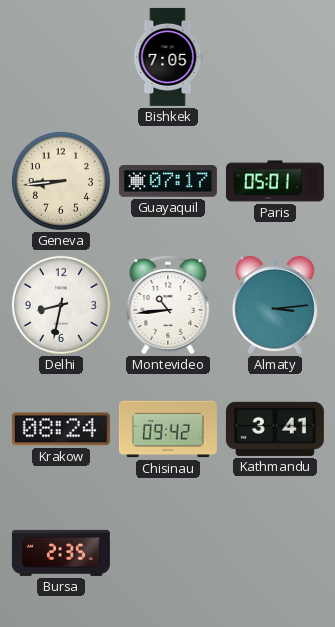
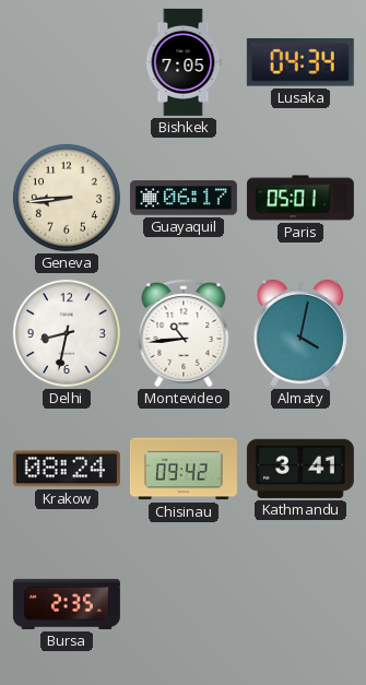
Lusaka: none -> 04:34 (300, 63)
Guayaquil: 07:17 -> 06:17 (184, 198)
Almaty: 3:14 -> 4:02 (300, 333)
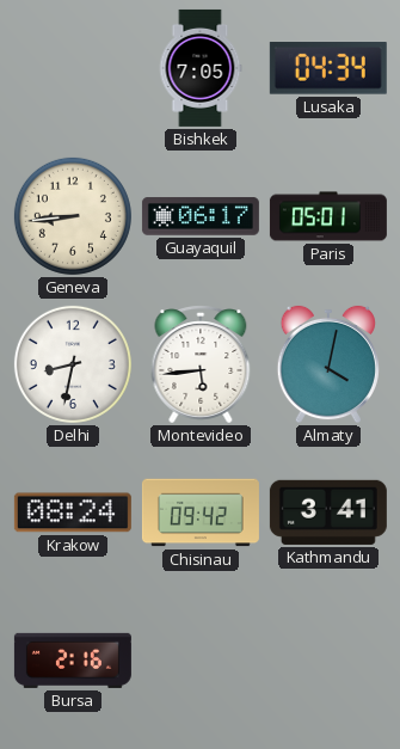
Montevideo: 10:44 -> 5:44 (201, 364)
Bursa: 2:35 -> 2:16 (73, 661)
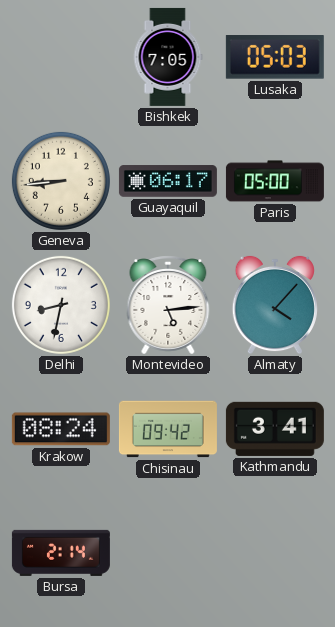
Lusaka: 04:34 -> 05:03 (275, 58)
Paris: 05:01 -> 05:00 (275, 181)
Montevideo: 5:44 -> 5:14 (168, 305)
Almaty: 4:02 -> 4:07 (275, 305)
Bursa: 2:16 -> 2:14 (61, 553)
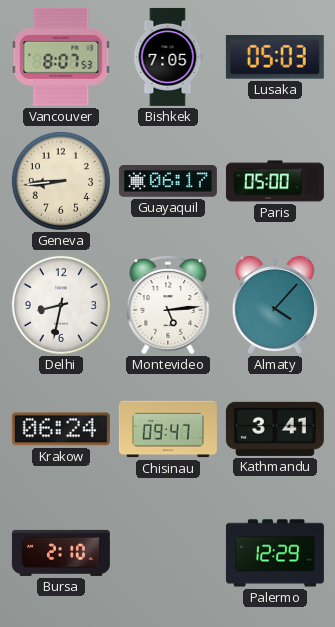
Vancouver: none -> 8:07 (61, 57)
Krakow: 08:24 -> 06:24 (61, 429)
Chisinau: 09:42 -> 09:47 (168, 429)
Bursa: 2:14 -> 2:10 (61, 553)
Palermo: none -> 12:29 (275, 553)
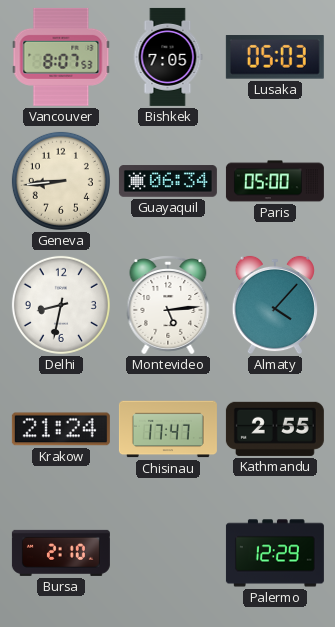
Guayaquil: 06:17 -> 06:34 (168, 181)
Krakow: 06:24 -> 21:24 (61, 429)
Chisinau: 09:47 -> 17:47 (168, 429)
Kathmandu: 3:41 -> 2:55 (275, 429)
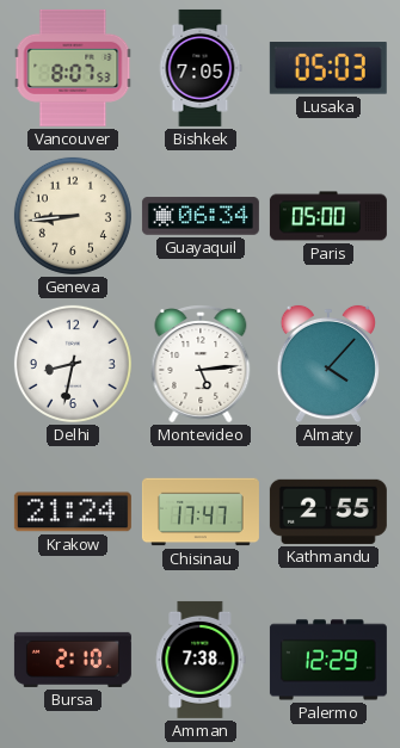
Amman: none -> 7:38 (201, 660)
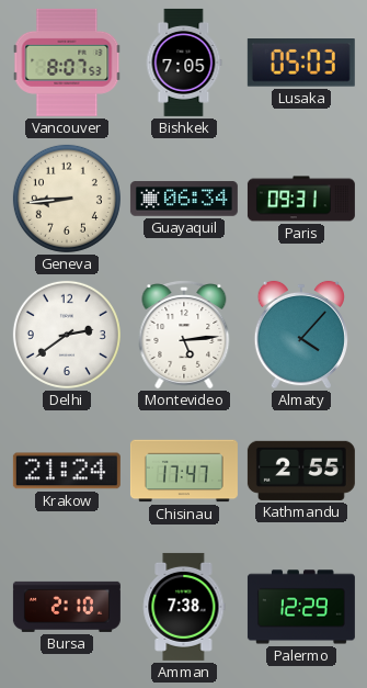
Paris: 05:00 -> 09:31 (301, 199)
Delhi: 8:32 -> 2:39 (67, 335)
